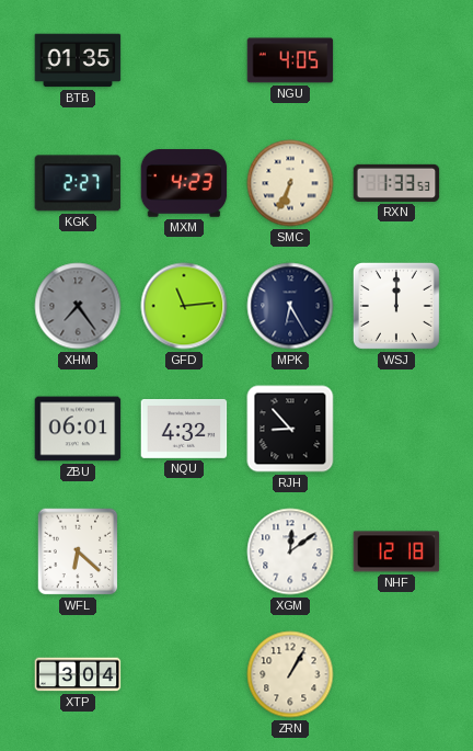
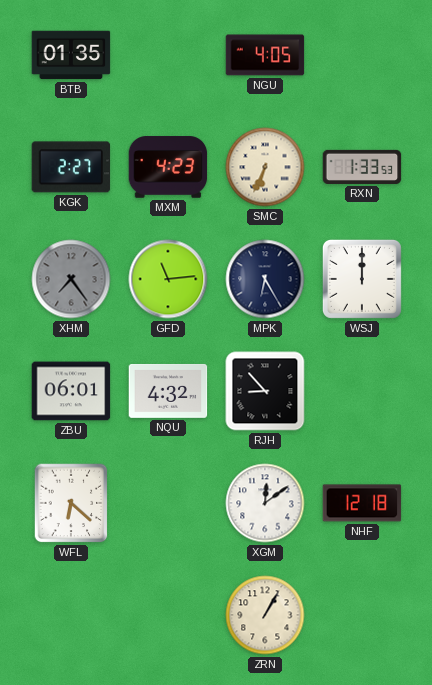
XTP: 3:04 -> none (78, 674)
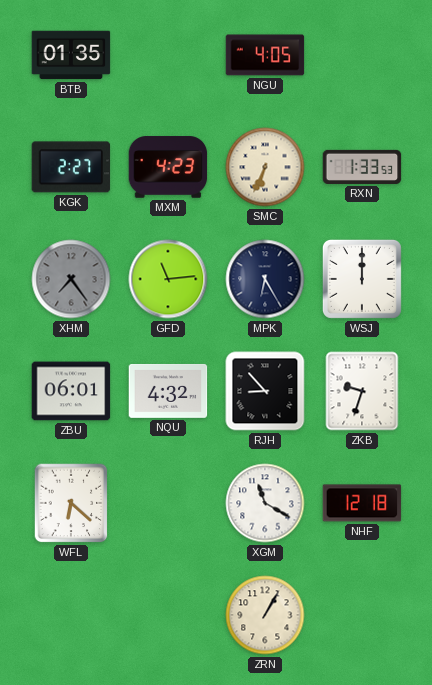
ZKB: none -> 9:33 (362, 391)
XGM: 12:09 -> 11:20 (265, 503)
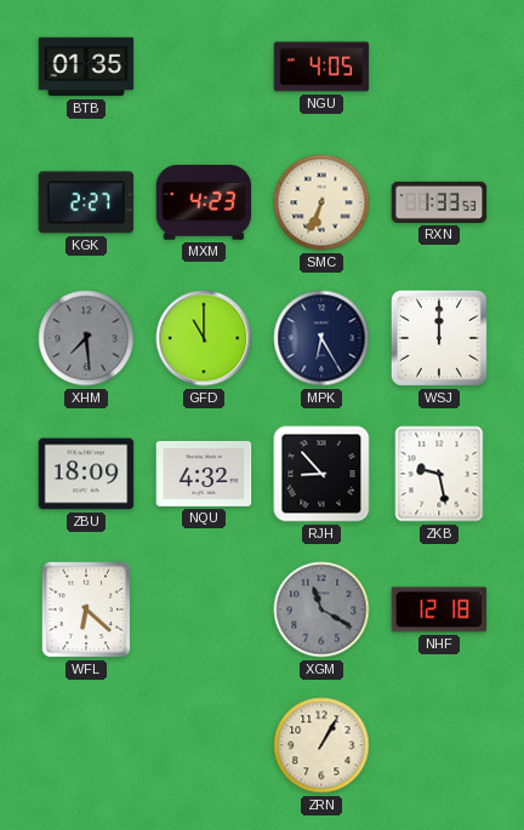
XHM: 7:24 -> 7:29 (86, 338)
GFD: 11:14 -> 11:00 (204, 338)
ZBU: 06:01 -> 18:09 (86, 474)
ZKB: 9:33 -> 9:28 (439, 474)
XGM dial: white -> grey (321, 609)
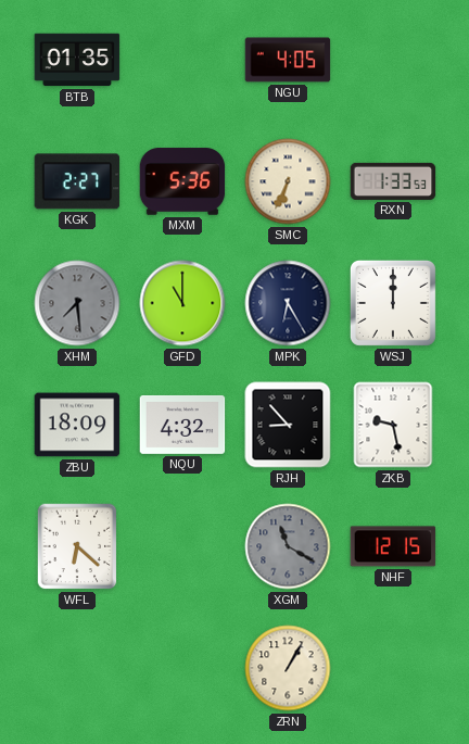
MXM: 4:23 -> 5:36 (182, 181)
NHF: 12:18 -> 12:15 (393, 546)
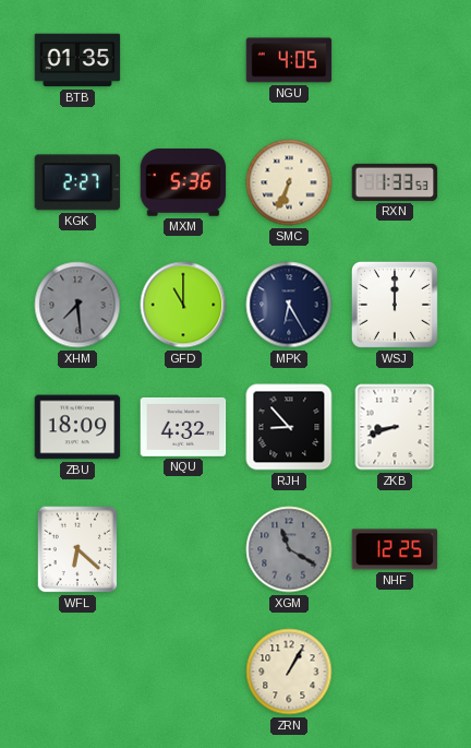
ZKB: 9:28 -> 8:42 (395, 427)
NHF: 12:15 -> 12:25 (395, 549)
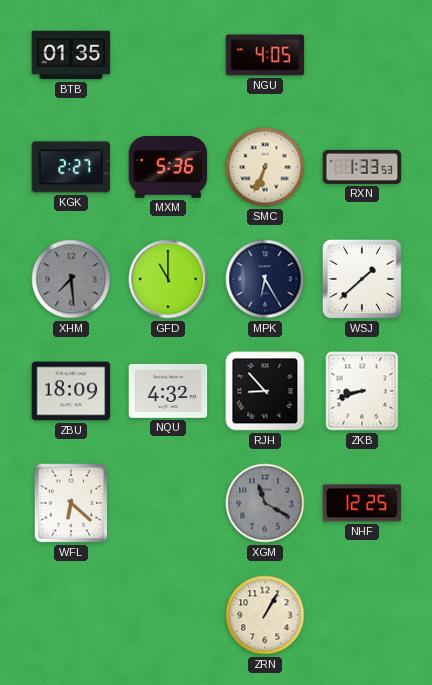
WSJ: 12:00 -> 1:38 (362, 279)
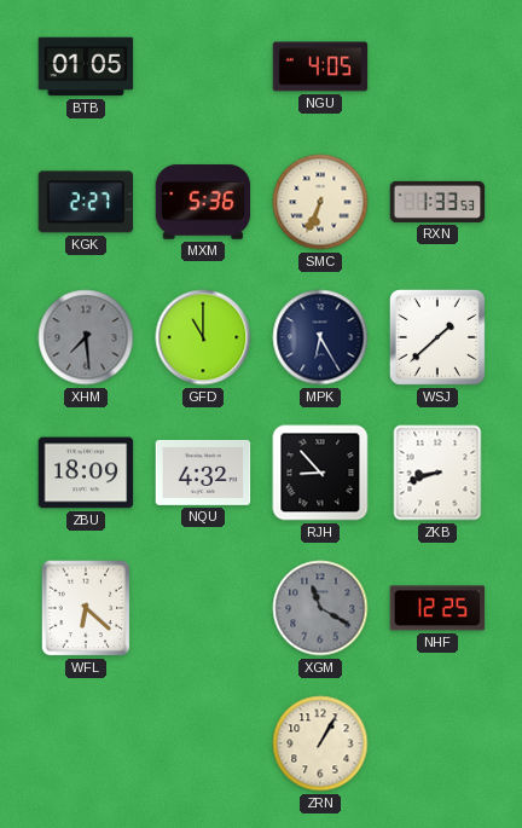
BTB: 01:35 -> 01:05 (86, 66)
